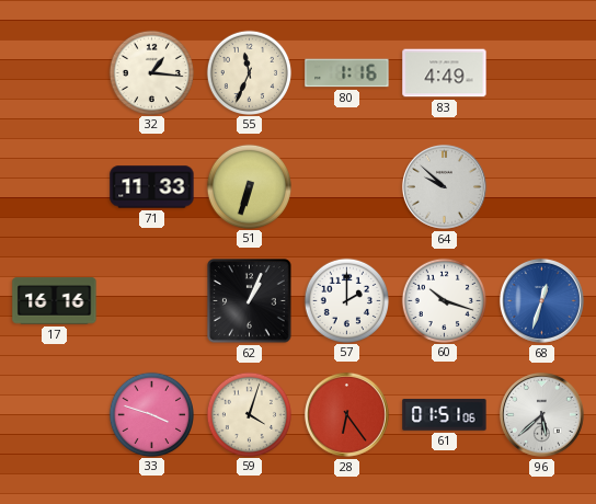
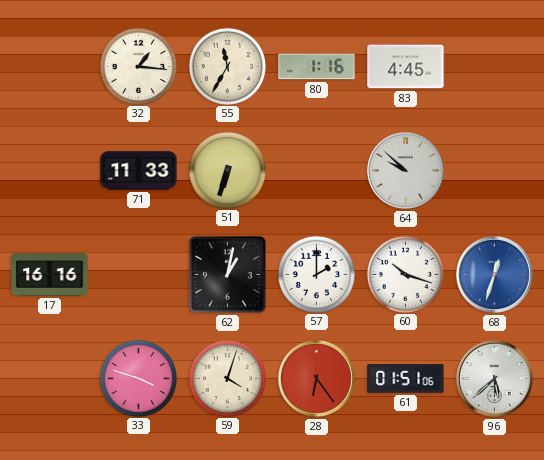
55: 11:34 -> 11:35 (227, 66)
83: 4:49 -> 4:45 (406, 67)
62: 1:04 -> 1:02 (228, 275)
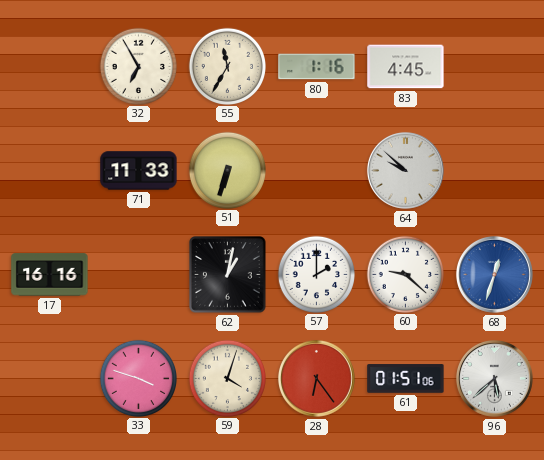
32: 1:16 -> 6:55 (138, 66)
60: 10:18 -> 9:22 (405, 274)
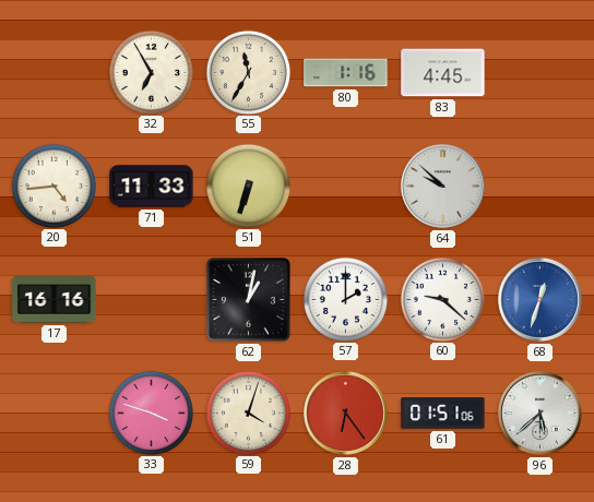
20: none -> 4:44 (54, 186)
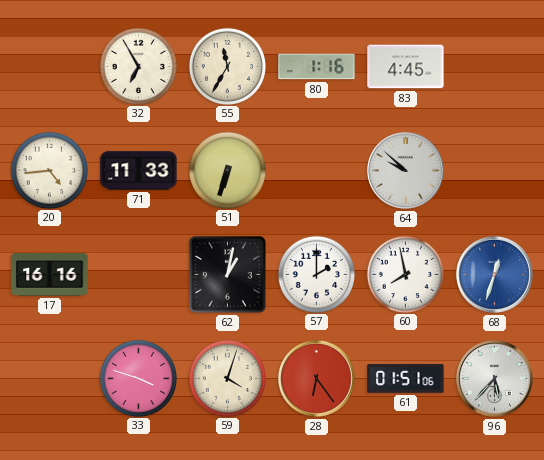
60: 9:22 -> 7:58 (405, 274)
96: 5:38 -> 5:37 (494, 378)
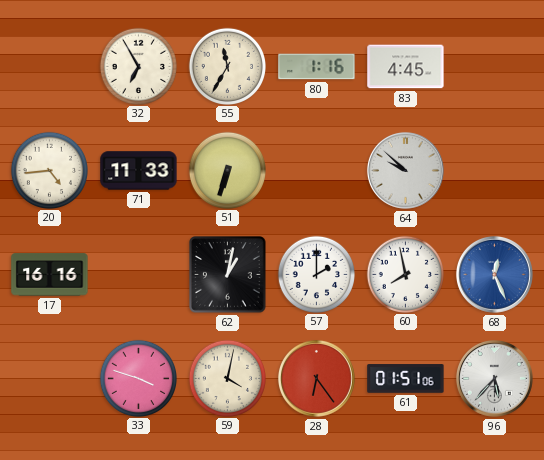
68: 12:33 -> 12:26 (494, 274)
59: 4:03 -> 4:02 (227, 378)
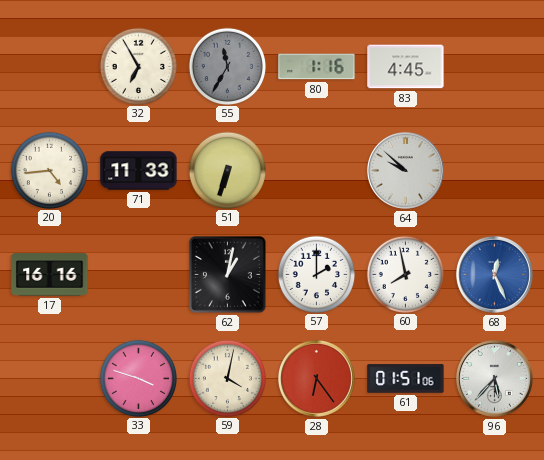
55 dial: cream -> grey (227, 66)
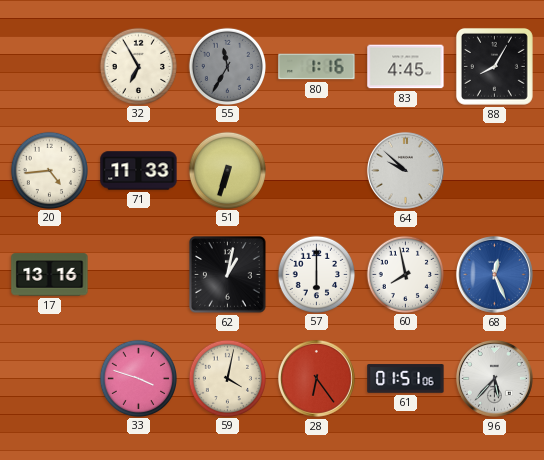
88: none -> 8:05 (494, 66)
17: 16:16 -> 13:16 (50, 275)
57: 2:00 -> 6:00 (316, 274)
